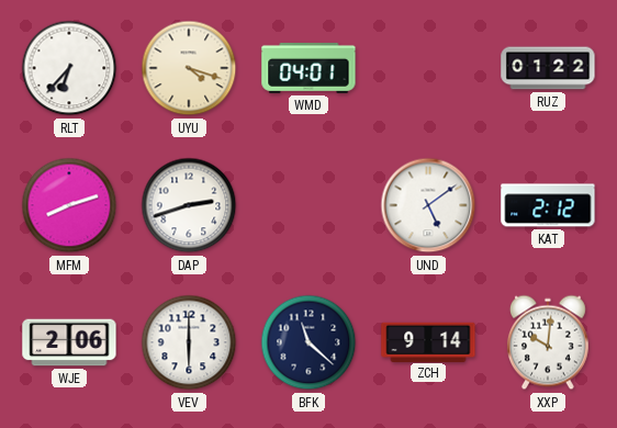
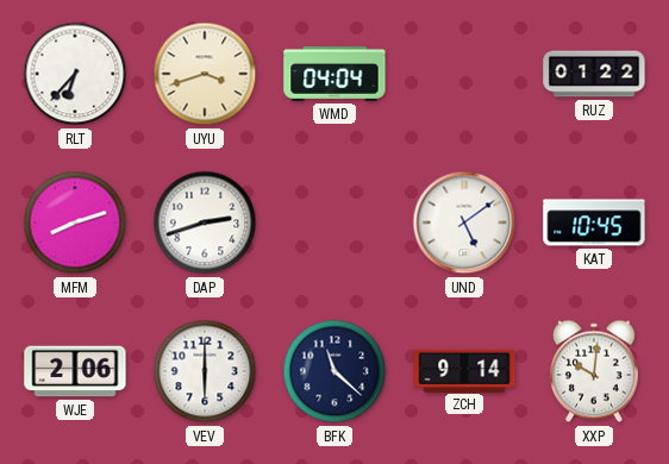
UYU: 4:18 -> 3:42 (205, 74)
WMD: 04:01 -> 04:04 (334, 74)
KAT: 2:12 -> 10:45 (594, 222)
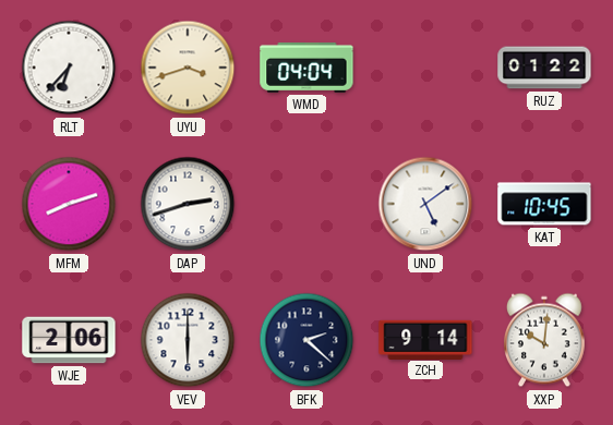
BFK: 11:22 -> 2:22 (306, 340)
